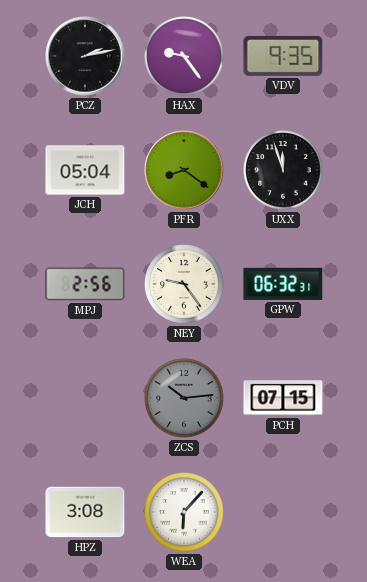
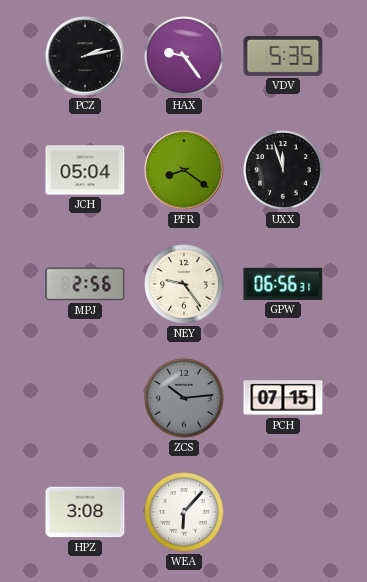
VDV: 9:35 -> 5:35 (283, 56)
GPW: 06:32 -> 06:56 (283, 284)
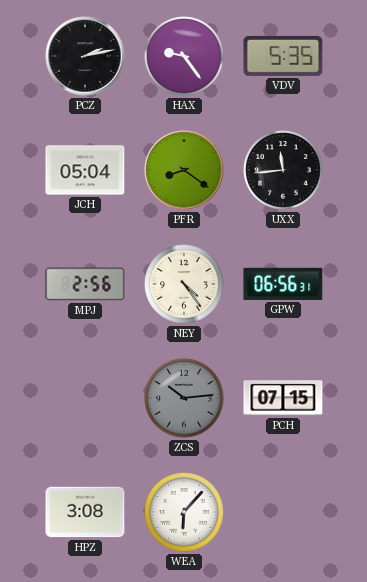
UXX: 11:57 -> 11:44 (283, 170)
NEY: 9:24 -> 4:24 (184, 284)
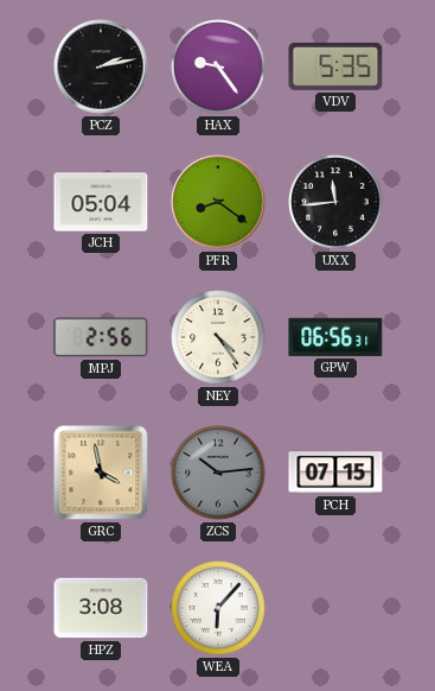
GRC: none -> 3:58 (101, 473)
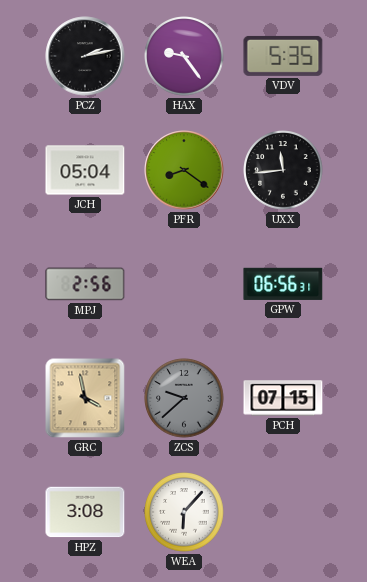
NEY: 4:24 -> none (218, 337)
ZCS: 10:14 -> 9:38 (184, 398)
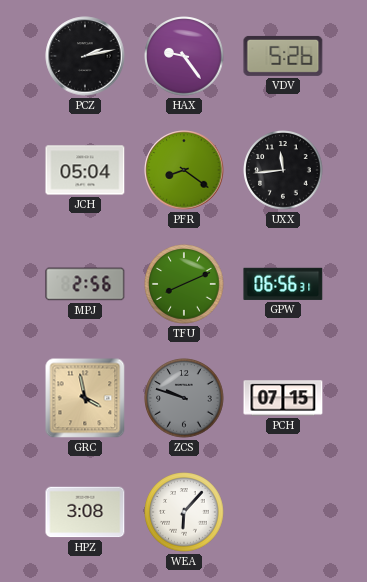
VDV: 5:35 -> 5:26 (283, 56)
TFU: none -> 8:11 (184, 284)
ZCS: 9:38 -> 9:48 (184, 398)
